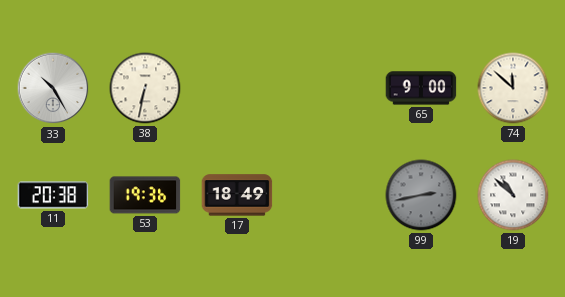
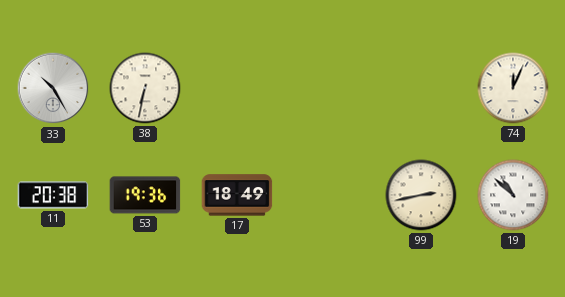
65: 9:00 -> none (421, 88)
74: 11:52 -> 12:04 (513, 88)
99 dial: grey -> cream (421, 195)
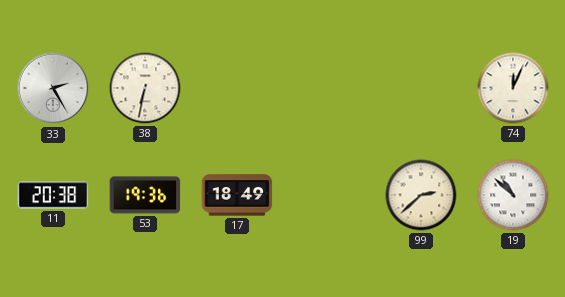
33: 10:25 -> 2:25 (53, 88)
99: 2:43 -> 2:38 (421, 195)
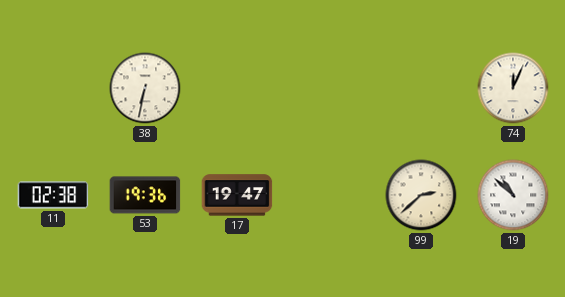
33: 2:25 -> none (53, 88)
11: 20:38 -> 02:38 (53, 195)
17: 18:49 -> 19:47 (237, 195)
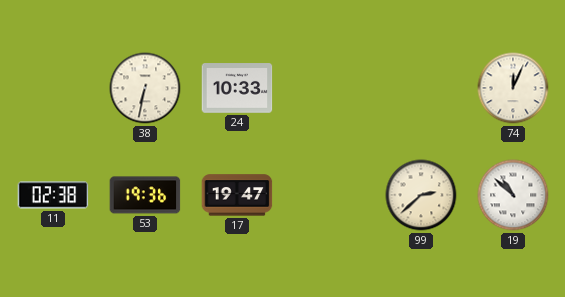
24: none -> 10:33 (237, 88)
